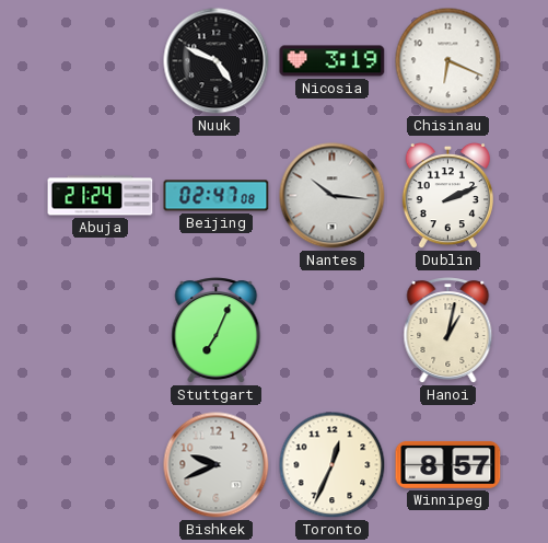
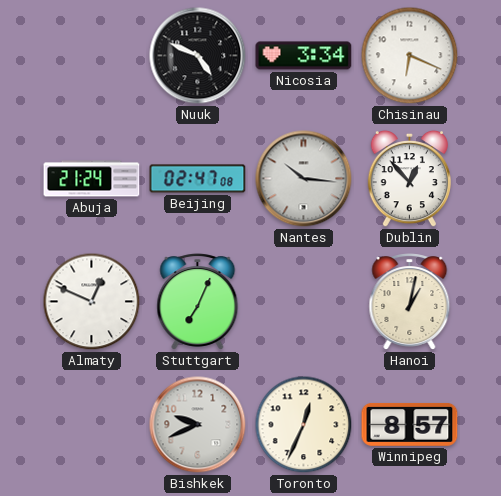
Nicosia: 3:19 -> 3:34 (304, 56)
Dublin: 2:11 -> 12:53 (409, 179)
Almaty: none -> 12:49 (92, 302)
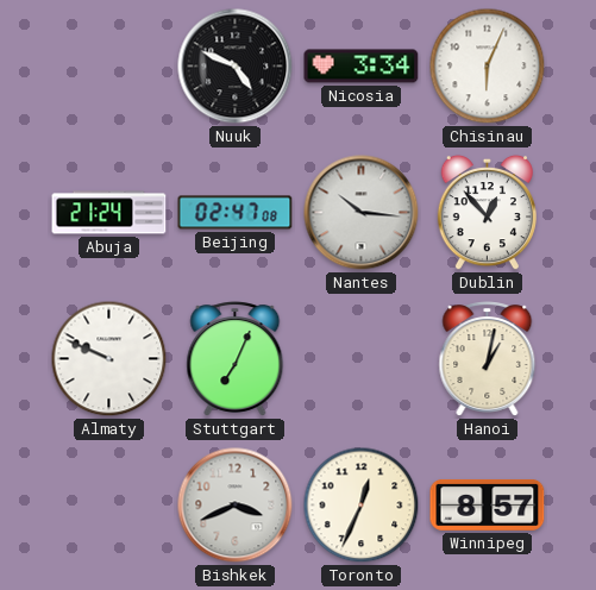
Chisinau: 6:19 -> 6:04 (488, 67)
Almaty: 12:49 -> 9:49 (109, 359)
Bishkek: 9:41 -> 3:41 (236, 506)
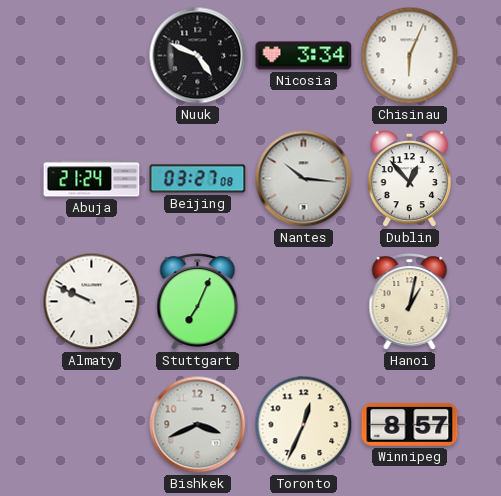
Beijing: 02:47 -> 03:27 (198, 179)
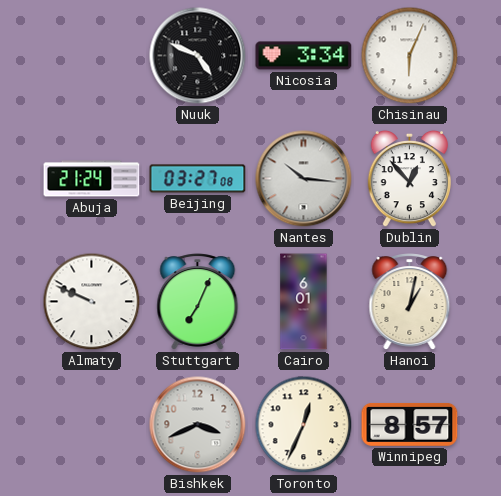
Cairo: none -> 6:01 (304, 302)
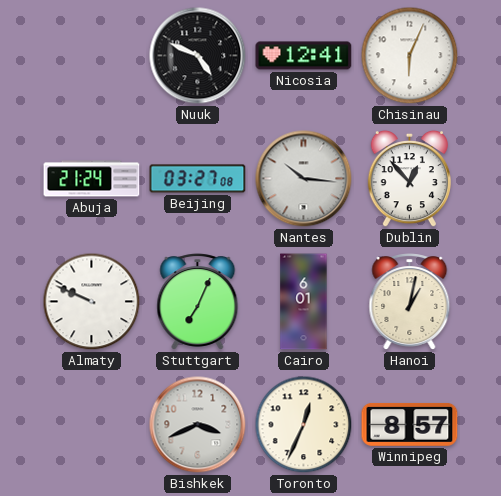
Nicosia: 3:34 -> 12:41 (304, 56)
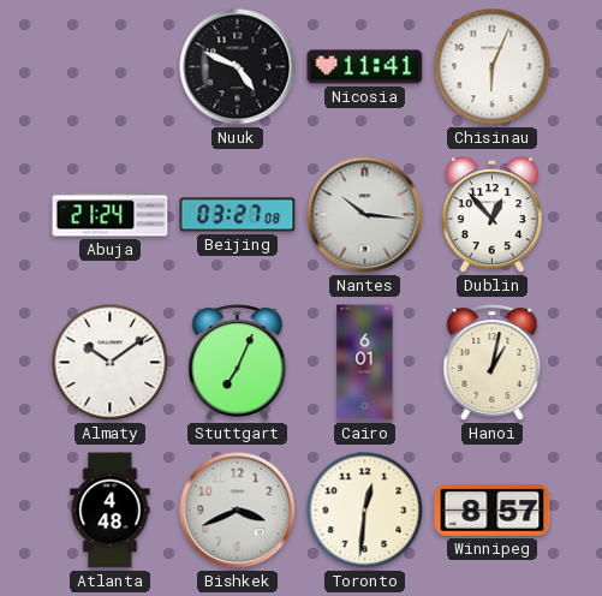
Nicosia: 12:41 -> 11:41 (365, 67)
Almaty: 9:49 -> 10:09 (111, 363)
Atlanta: none -> 4:48 (111, 511)
Toronto: 12:34 -> 12:31 (365, 511)
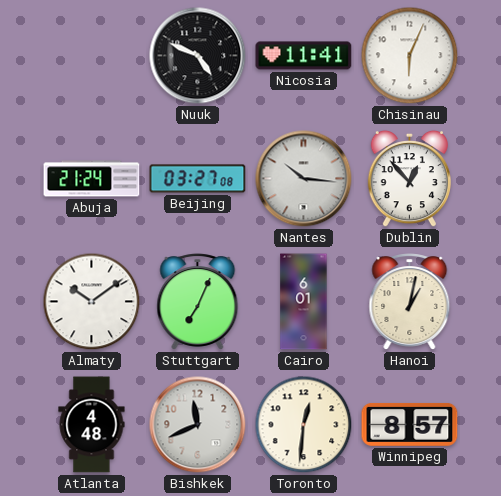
Bishkek: 3:41 -> 11:41 (198, 425)
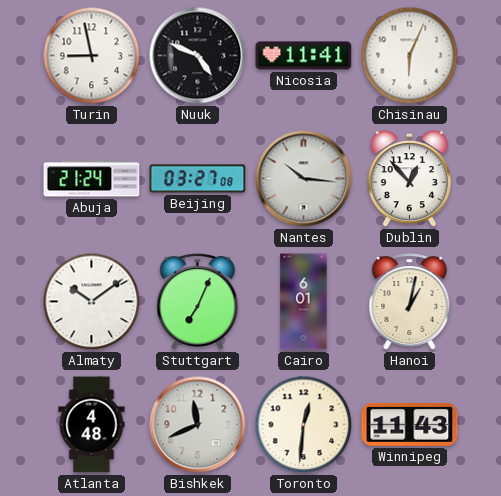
Turin: none -> 8:58 (92, 56)
Winnipeg: 8:57 -> 11:43 (410, 424)
